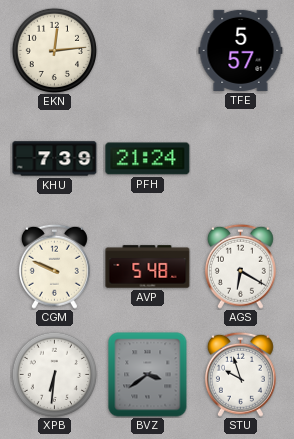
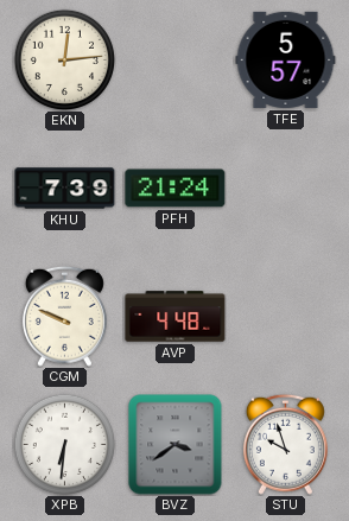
AVP: 5:48 -> 4:48 (176, 317)
AGS: 6:20 -> none (240, 266)
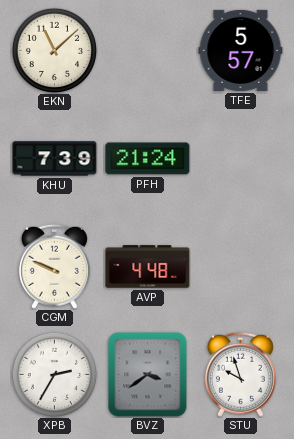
EKN: 12:14 -> 11:08 (54, 50)
XPB: 6:31 -> 2:35 (54, 374)
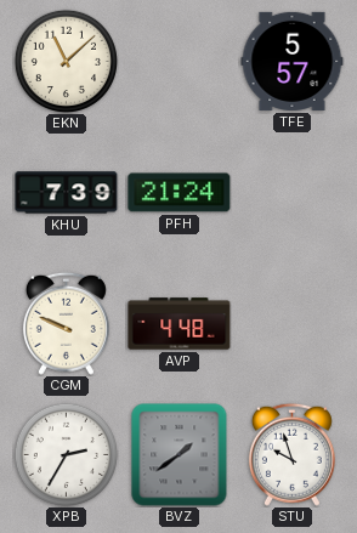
BVZ: 3:39 -> 1:39 (180, 455)
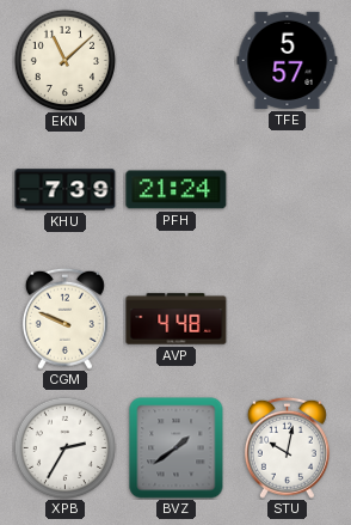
STU: 9:57 -> 10:02 (287, 447)
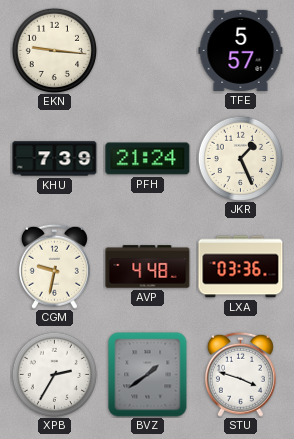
EKN: 11:08 -> 9:16 (54, 50)
JKR: none -> 1:26 (240, 158)
CGM: 9:49 -> 9:32 (54, 266)
LXA: none -> 03:36 (241, 267)
STU: 10:02 -> 3:48 (240, 374)
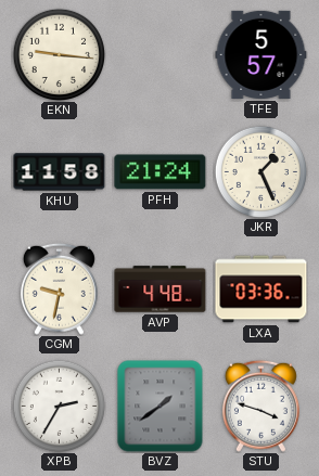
KHU: 7:39 -> 11:58 (60, 172)
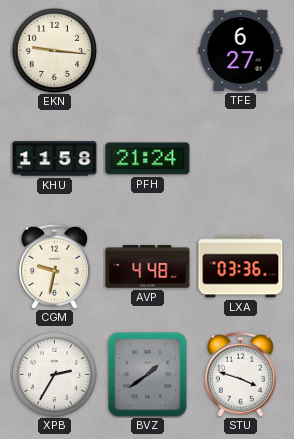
TFE: 5:57 -> 6:27 (241, 50)
JKR: 1:26 -> none (260, 171)
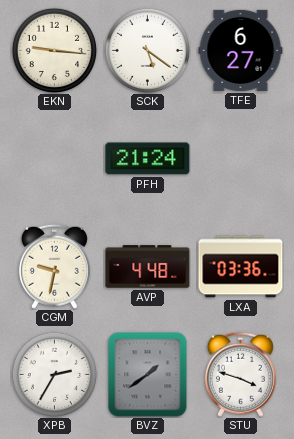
SCK: none -> 5:21 (147, 50)
KHU: 11:58 -> none (55, 159)
